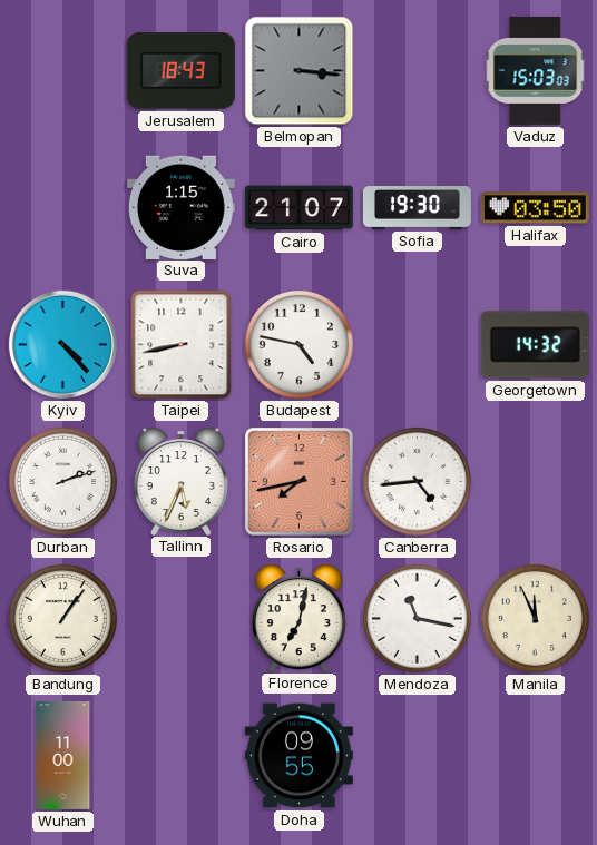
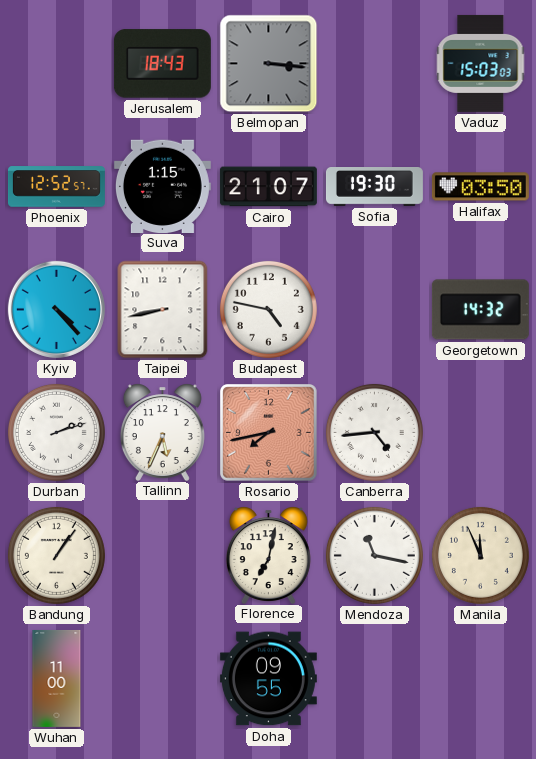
Phoenix: none -> 12:52 (56, 187)
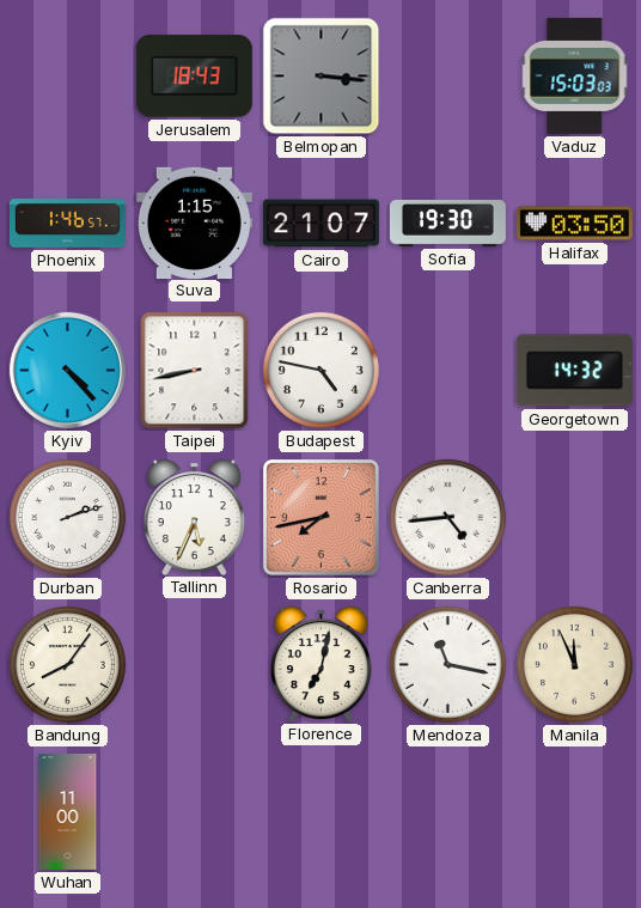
Phoenix: 12:52 -> 1:46 (67, 224)
Bandung: 1:06 -> 8:06 (67, 664)
Doha: 09:55 -> none (268, 679)
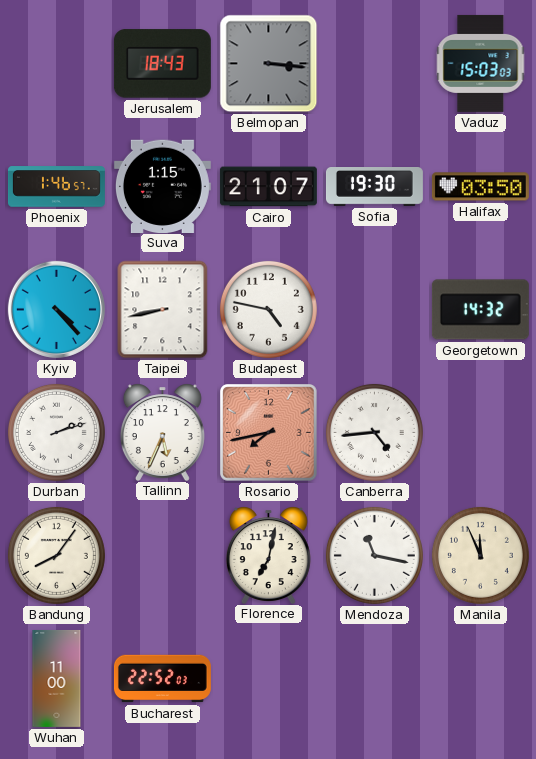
Bucharest: none -> 22:52 (162, 679)
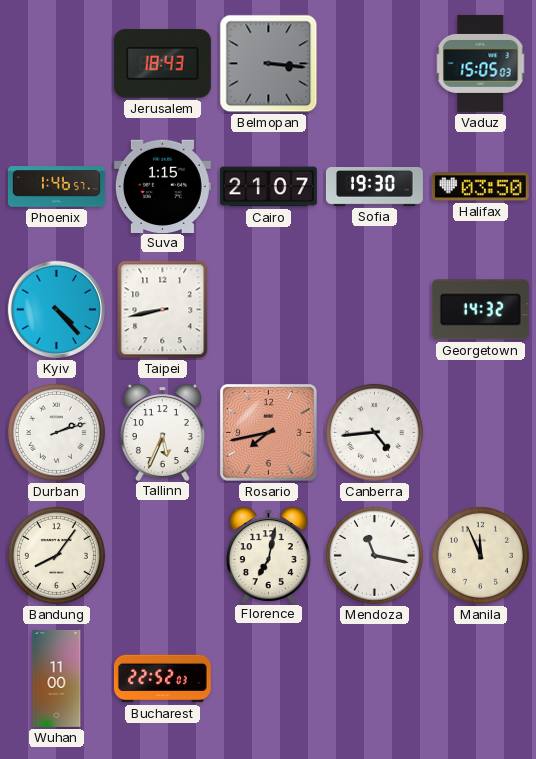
Vaduz: 15:03 -> 15:05 (481, 63)
Budapest: 4:47 -> none (268, 309)
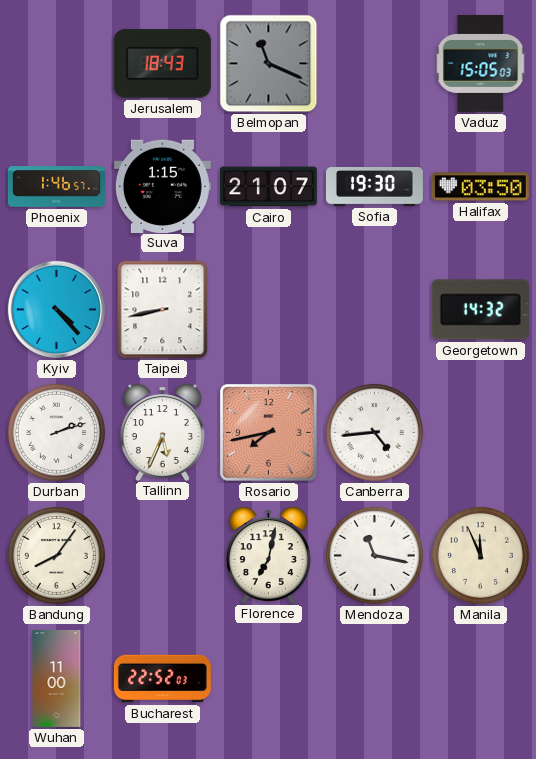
Belmopan: 3:16 -> 11:19 (269, 64)
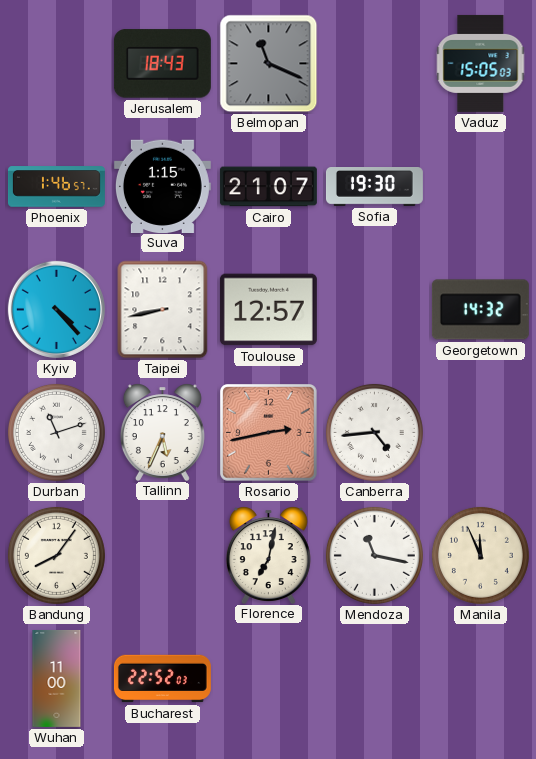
Halifax: 03:50 -> none (480, 187)
Toulouse: none -> 12:57 (268, 310)
Durban: 2:12 -> 11:12 (56, 432)
Rosario: 7:43 -> 2:43 (269, 433)
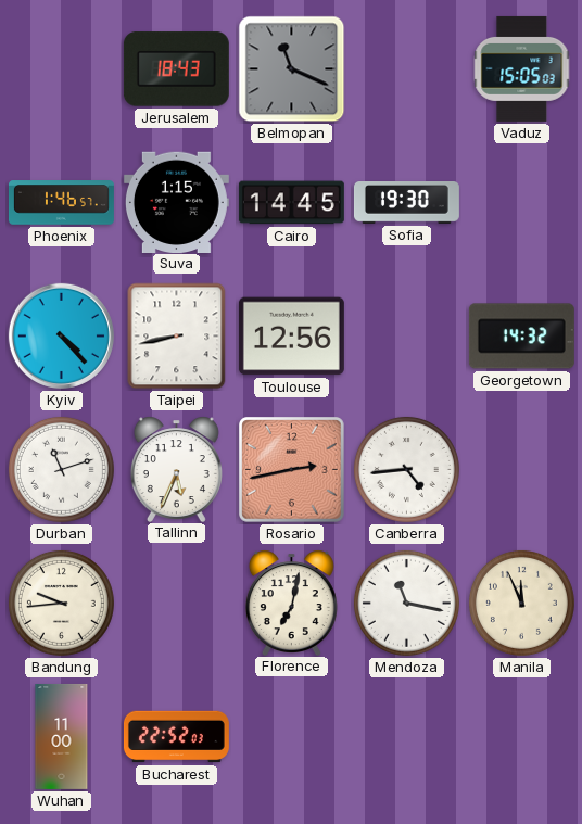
Cairo: 21:07 -> 14:45 (291, 203)
Toulouse: 12:57 -> 12:56 (291, 337)
Bandung: 8:06 -> 9:44 (61, 603)
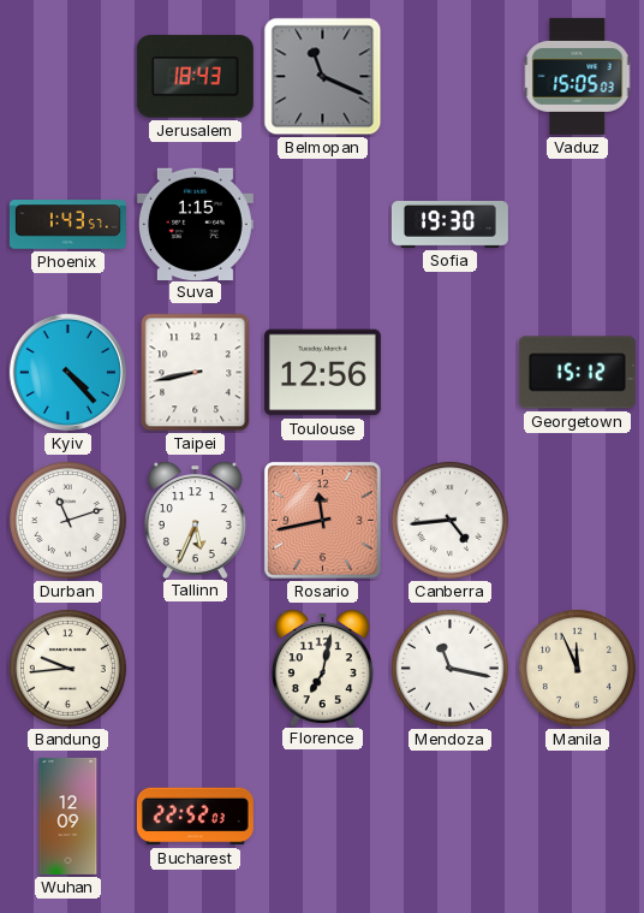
Phoenix: 1:46 -> 1:43 (67, 225)
Cairo: 14:45 -> none (291, 203)
Georgetown: 14:32 -> 15:12 (577, 373)
Rosario: 2:43 -> 11:43 (323, 521)
Wuhan: 11:00 -> 12:09 (68, 816)
